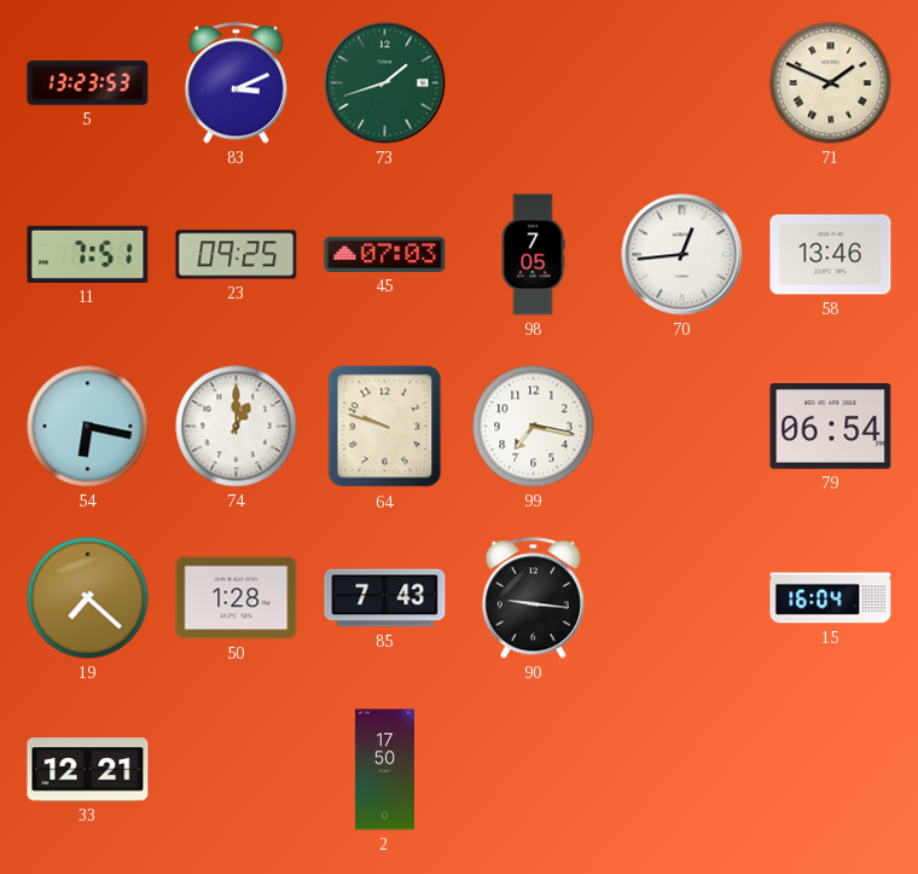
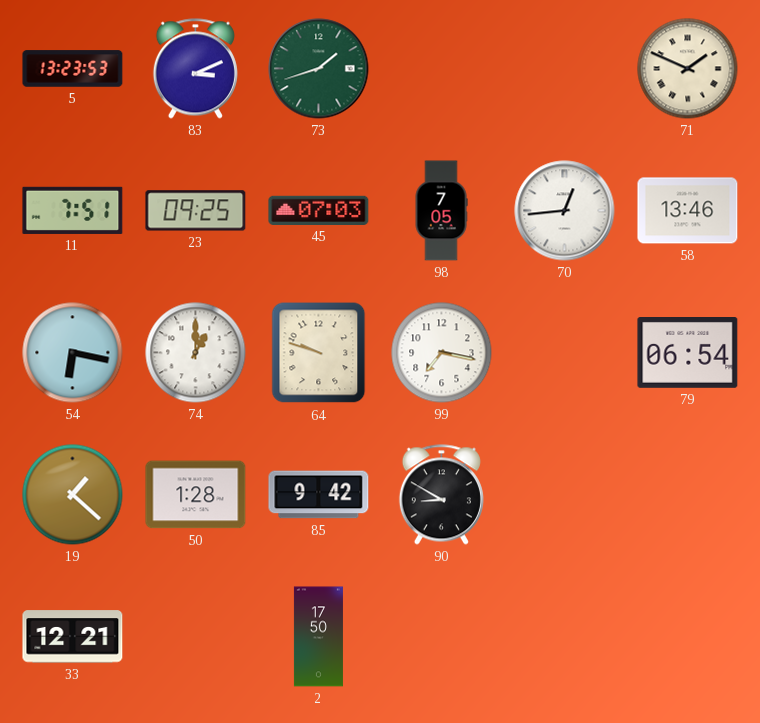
19: 7:22 -> 1:22 (73, 495)
85: 7:43 -> 9:42 (319, 495)
90: 9:16 -> 8:50 (441, 495)
15: 16:04 -> none (831, 598)
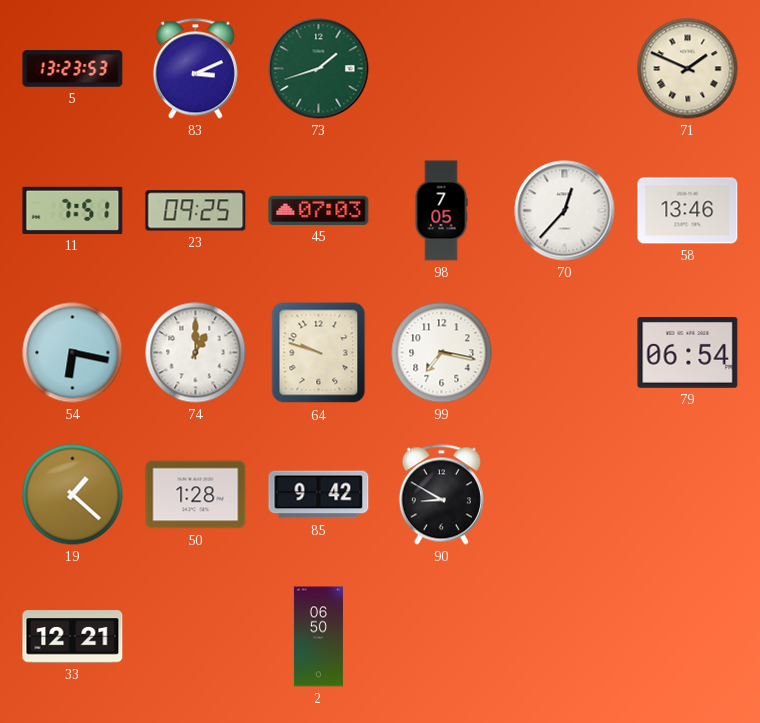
70: 12:44 -> 12:37 (565, 211)
2: 17:50 -> 06:50 (318, 637)
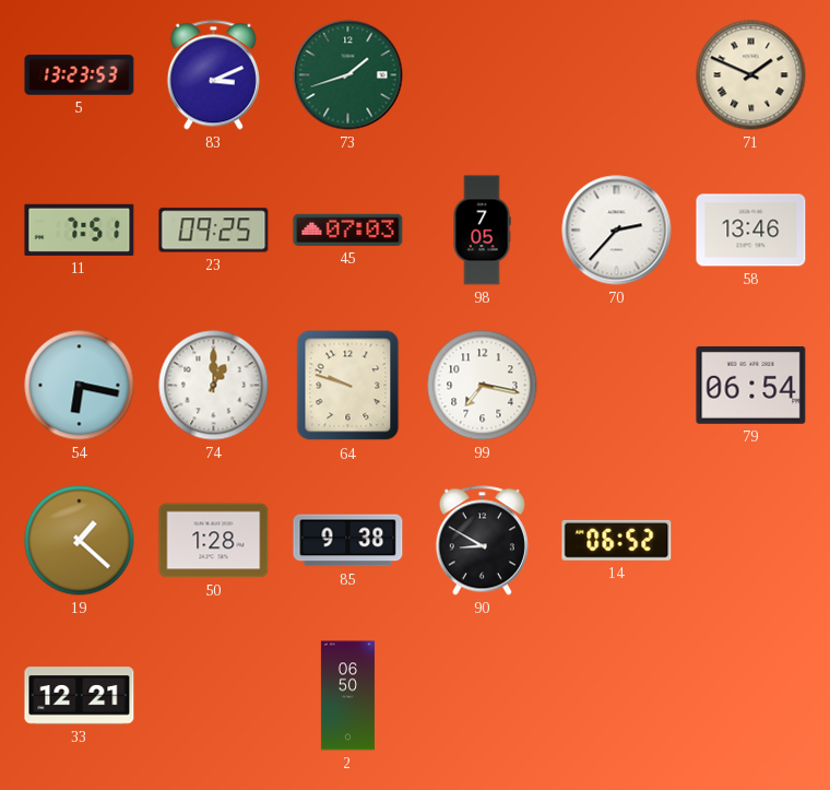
70: 12:37 -> 2:37 (617, 231)
85: 9:42 -> 9:38 (348, 541)
14: none -> 06:52 (617, 540)
